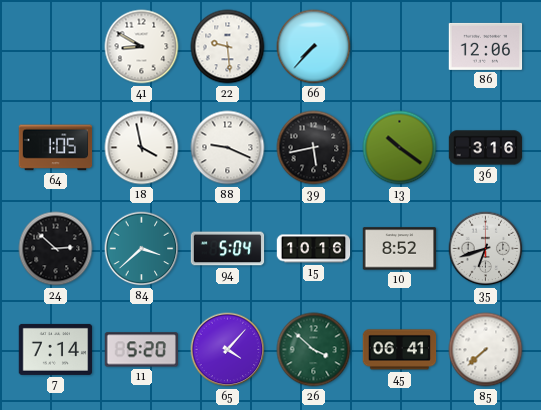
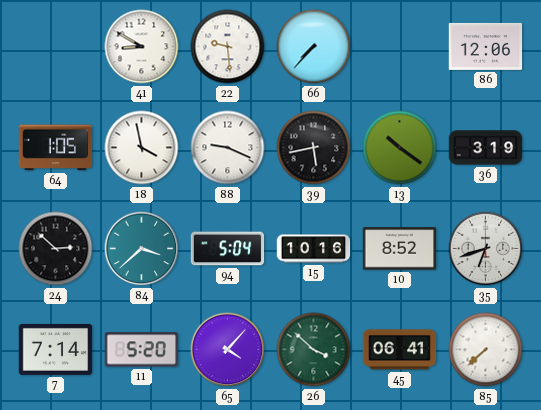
36: 3:16 -> 3:19 (486, 148)
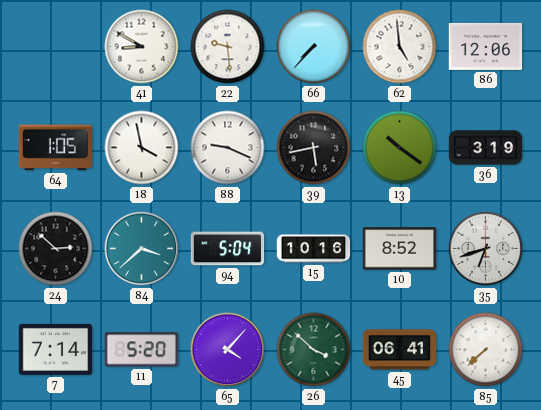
62: none -> 4:59 (400, 47)
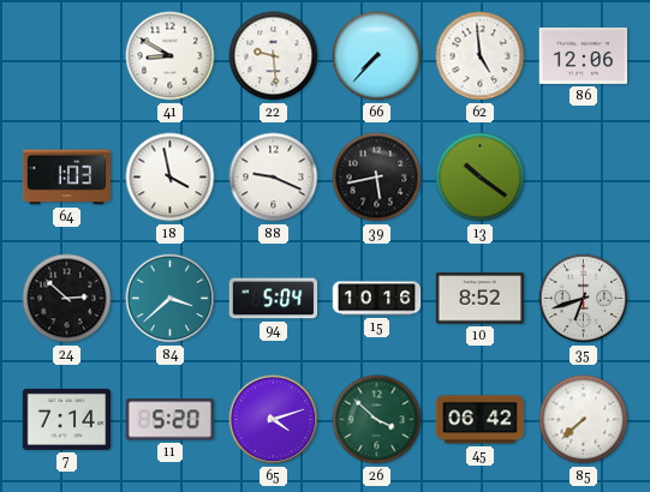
64: 1:05 -> 1:03 (67, 178)
36: 3:19 -> none (486, 148)
65: 4:07 -> 4:12 (274, 420)
45: 06:41 -> 06:42 (481, 420)
